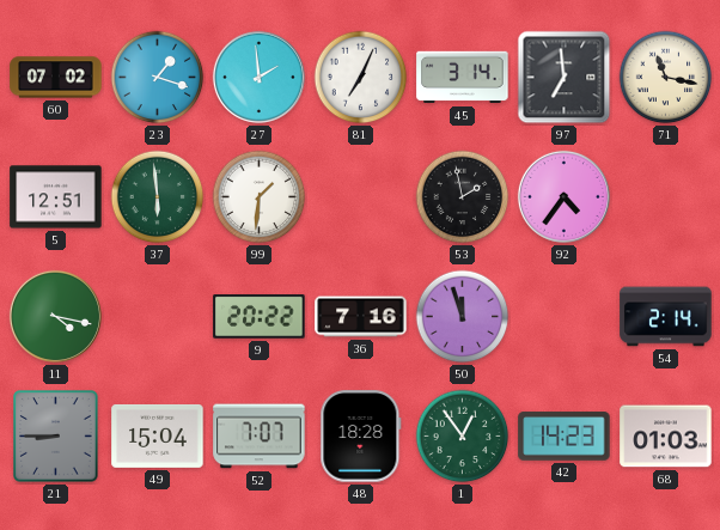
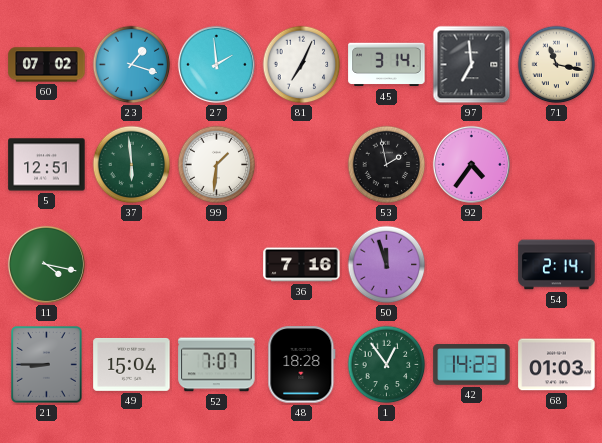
9: 20:22 -> none (260, 317)
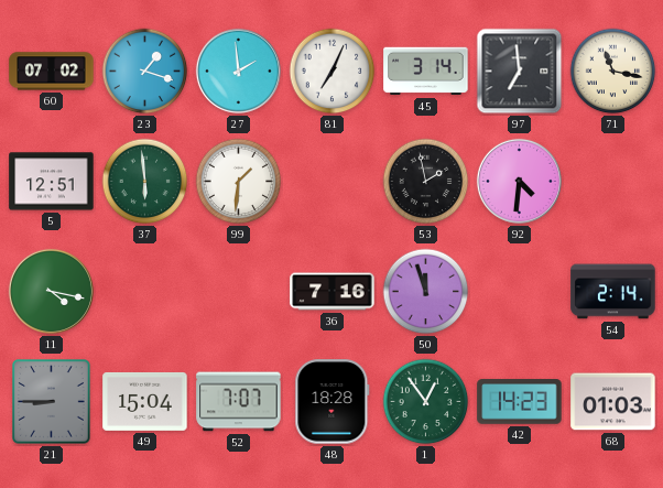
92: 4:36 -> 4:31 (519, 181)
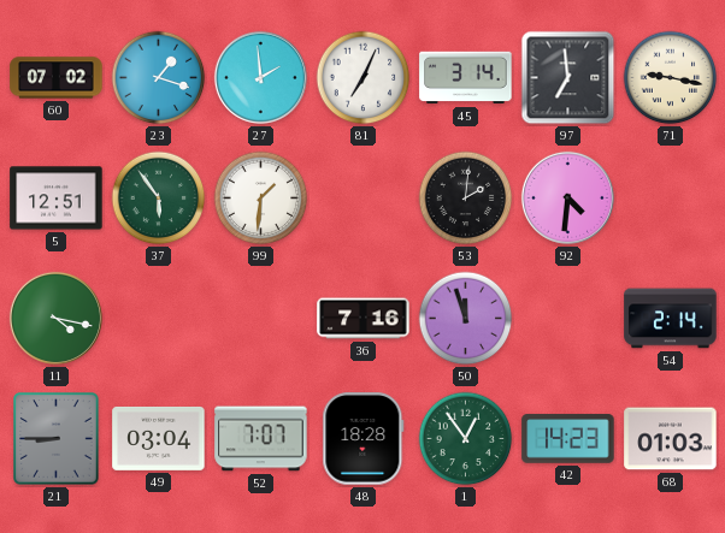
71: 11:17 -> 9:17 (671, 78)
37: 5:59 -> 5:54 (159, 199)
53: 1:58 -> 2:01 (466, 199)
49: 15:04 -> 03:04 (159, 438)
